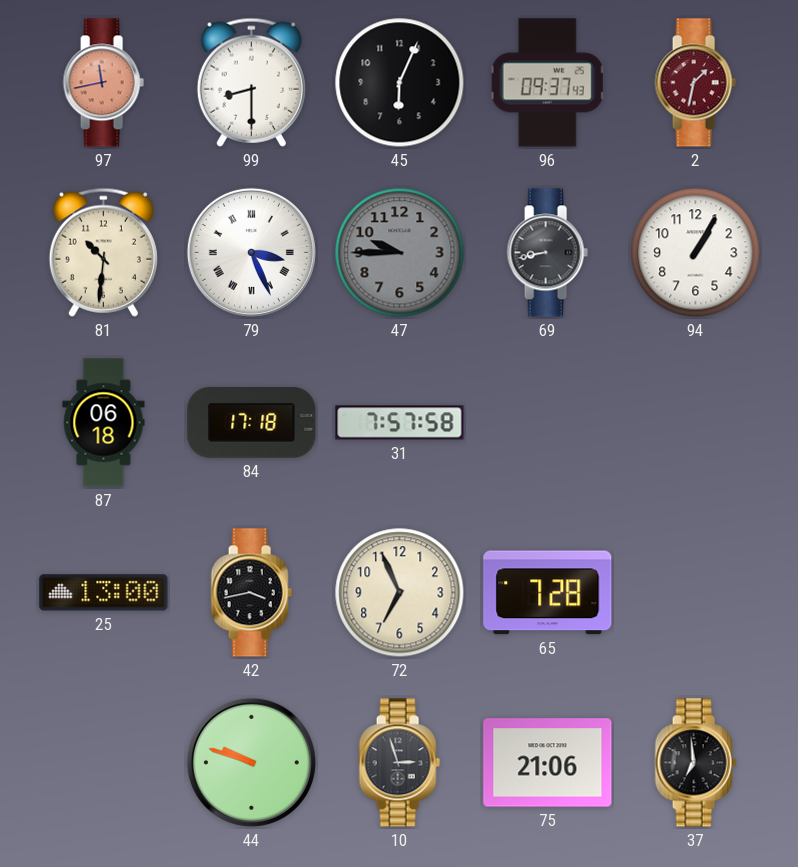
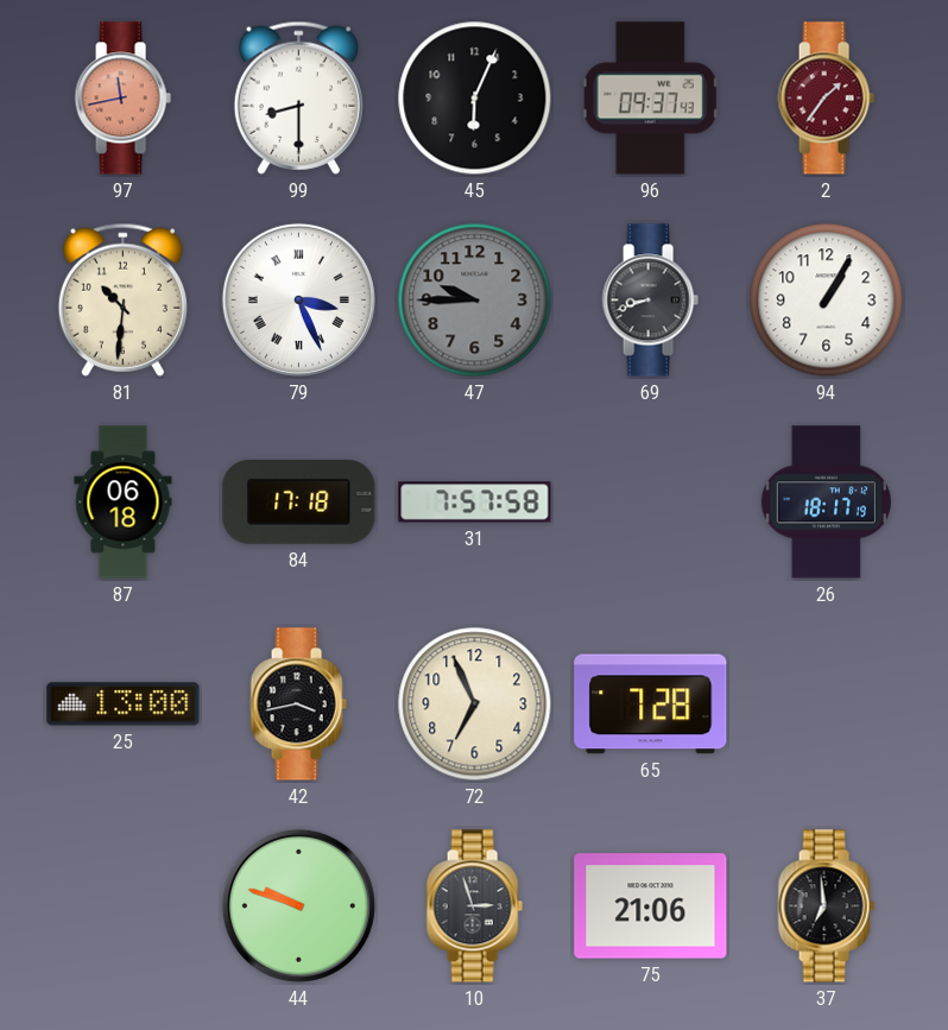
2: 1:32 -> 1:36 (826, 99)
69: 8:43 -> 8:42 (650, 301)
26: none -> 18:17 (826, 503)
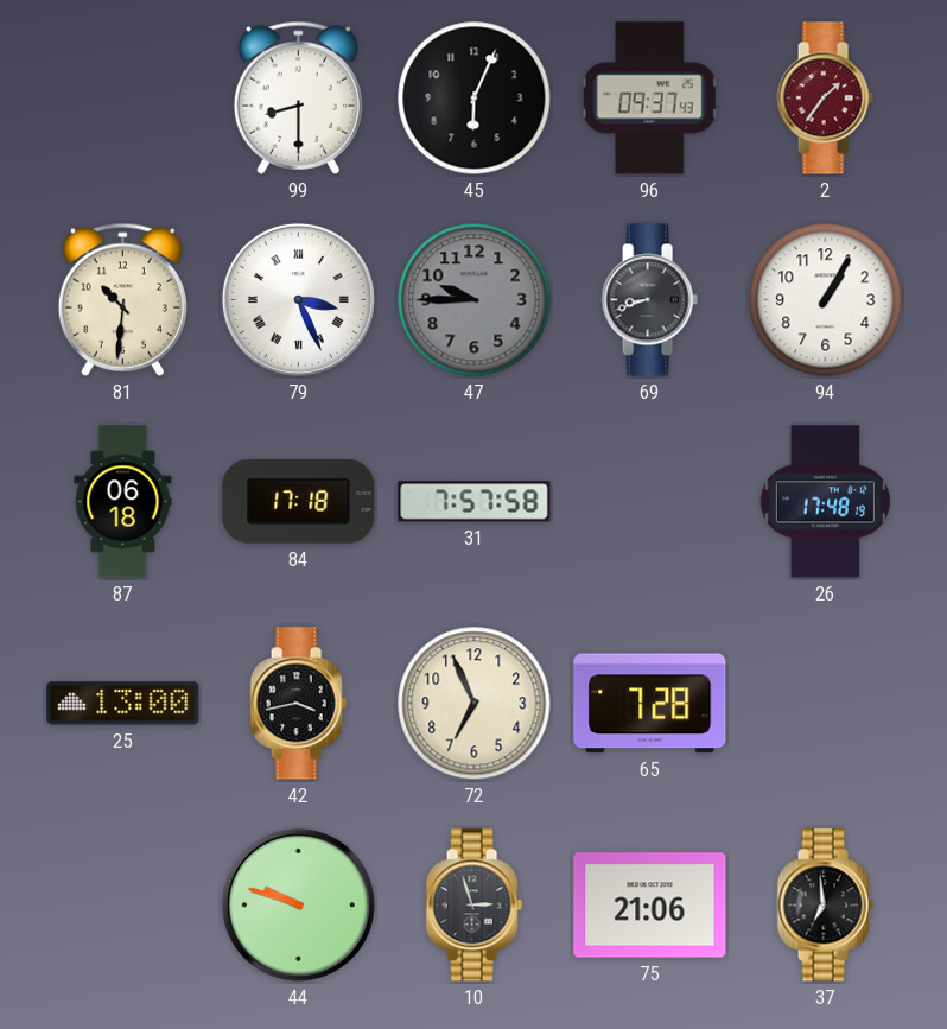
97: 11:43 -> none (122, 99)
26: 18:17 -> 17:48 (825, 502)
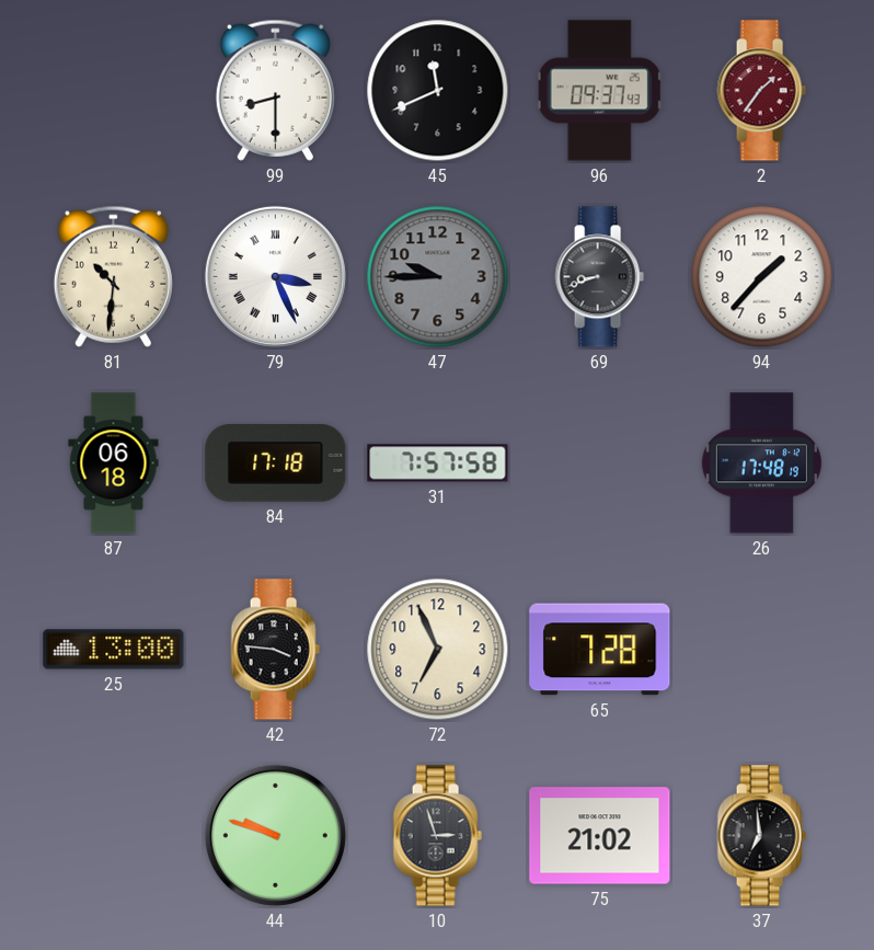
45: 6:04 -> 11:41 (438, 91)
94: 1:05 -> 1:37 (762, 277)
42: 3:43 -> 3:46 (275, 650)
75: 21:06 -> 21:02 (600, 836)
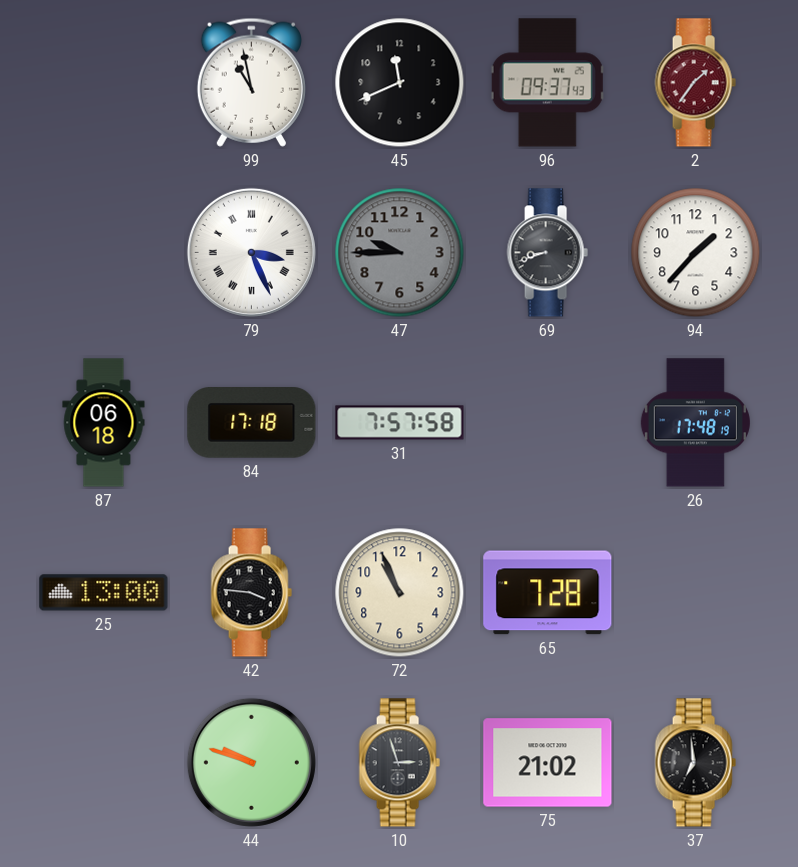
99: 8:30 -> 10:58 (251, 82)
81: 10:31 -> none (113, 276)
72: 6:56 -> 10:56 (400, 593)
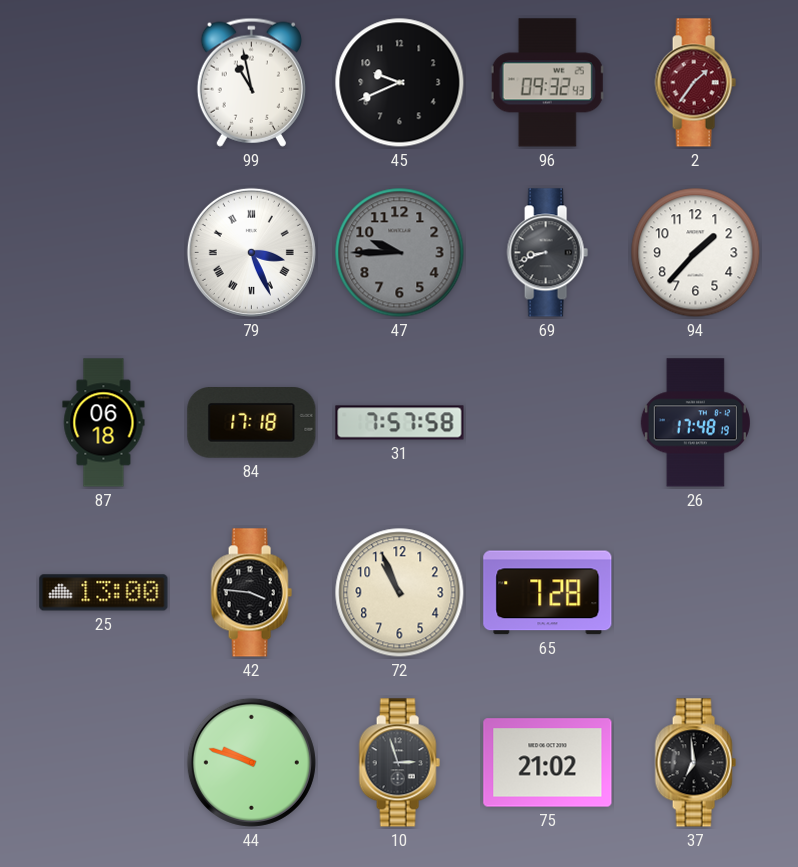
45: 11:41 -> 9:41 (400, 83)
96: 09:37 -> 09:32 (548, 83)
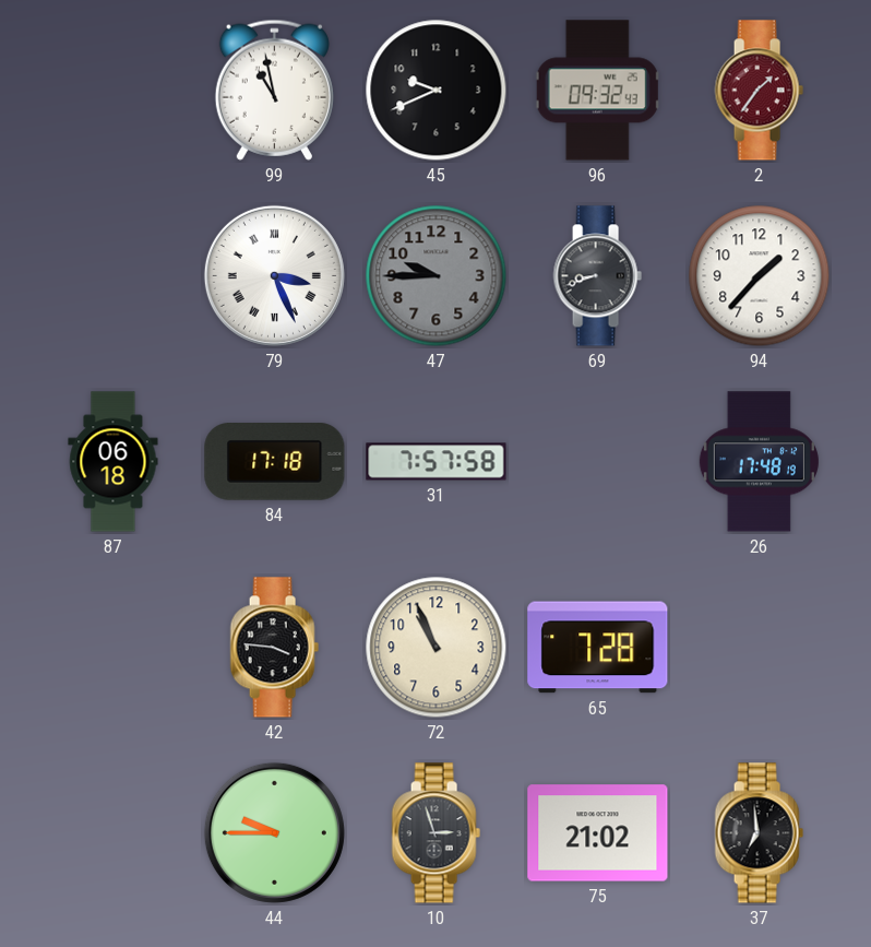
25: 13:00 -> none (104, 593)
44: 9:48 -> 9:45 (274, 832)
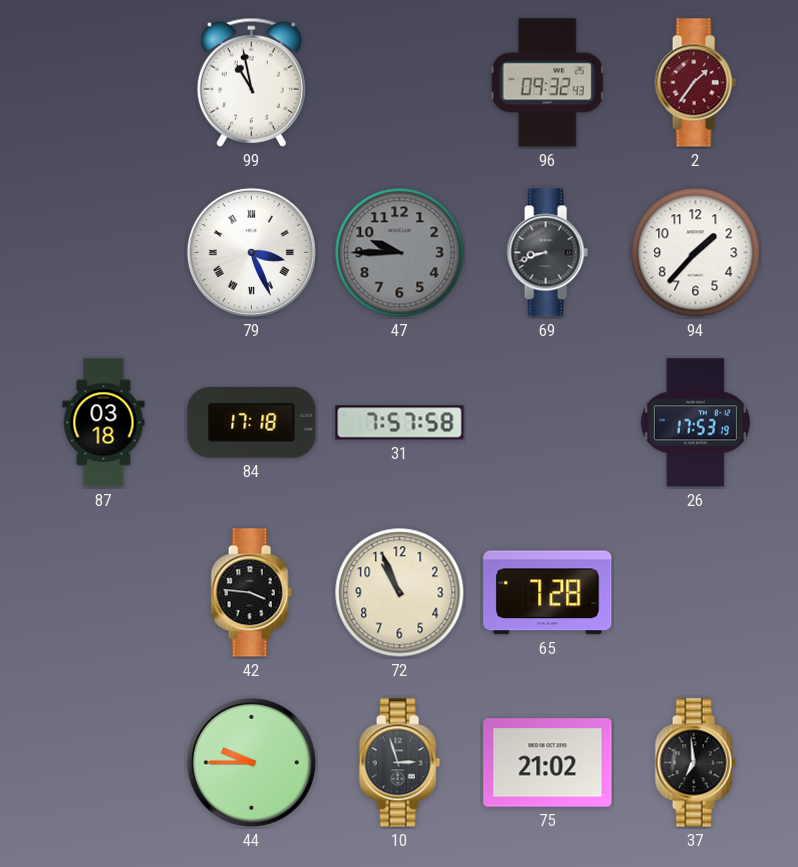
45: 9:41 -> none (437, 91)
87: 06:18 -> 03:18 (104, 423)
26: 17:48 -> 17:53 (695, 423)
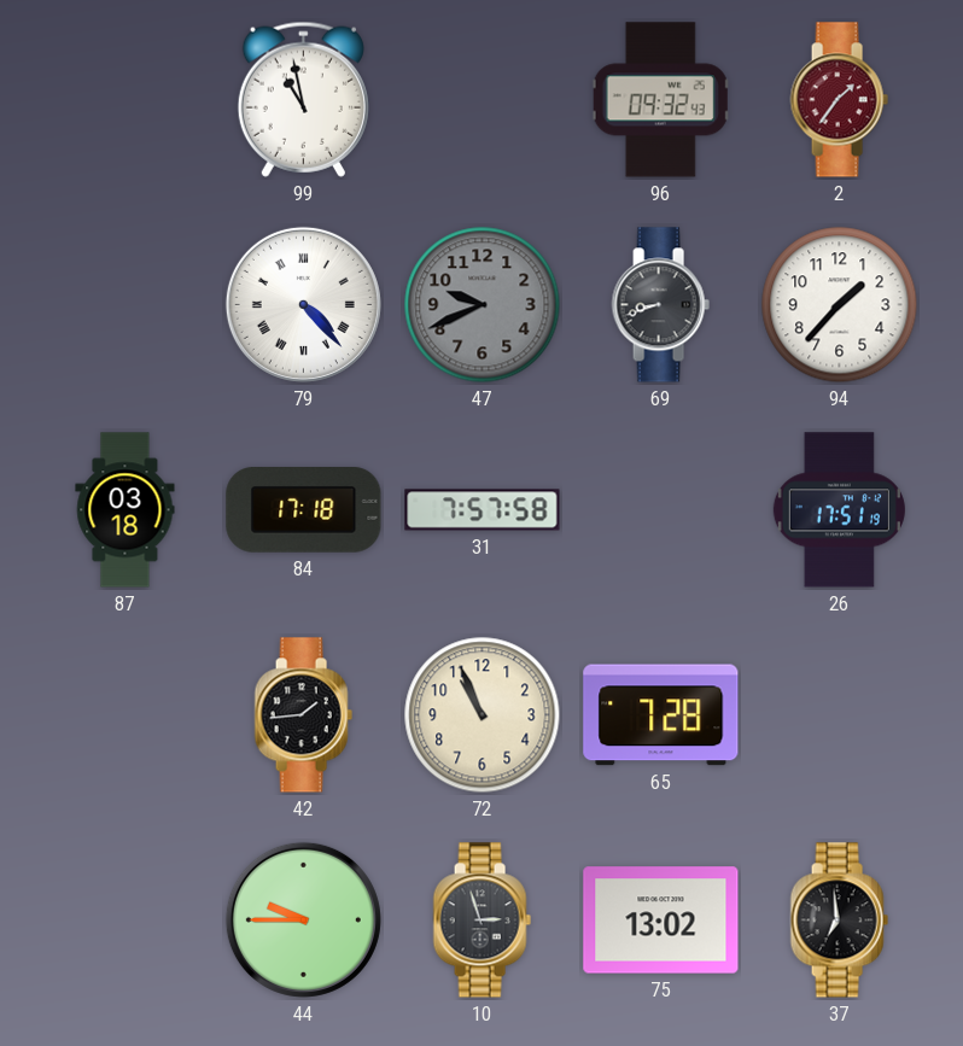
79: 3:26 -> 4:23 (303, 304)
47: 9:45 -> 9:41 (483, 305)
26: 17:53 -> 17:51 (839, 510)
42: 3:46 -> 1:44 (303, 715)
75: 21:02 -> 13:02 (661, 921)
